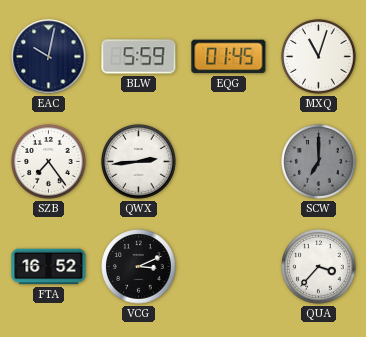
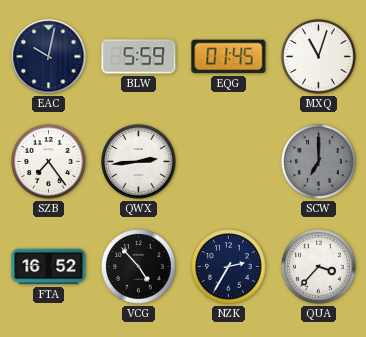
VCG: 3:11 -> 4:53 (139, 267)
NZK: none -> 2:35 (229, 267)
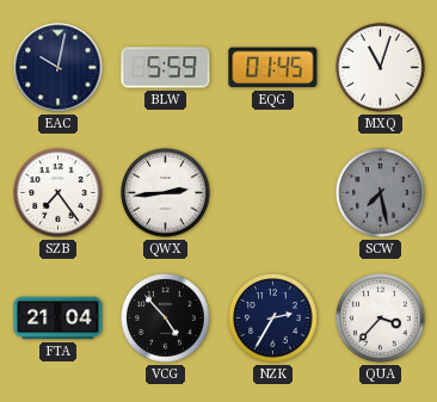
SCW: 7:00 -> 7:28 (381, 193)
FTA: 16:52 -> 21:04 (59, 318)
